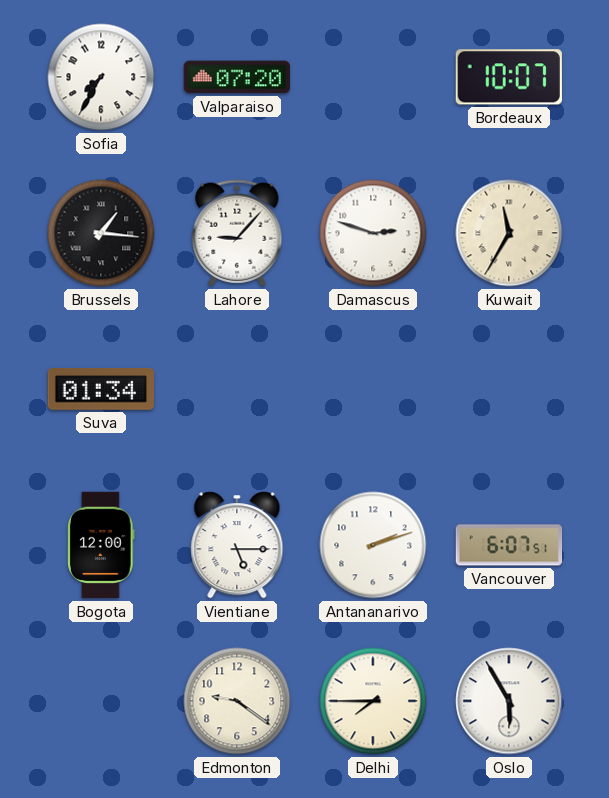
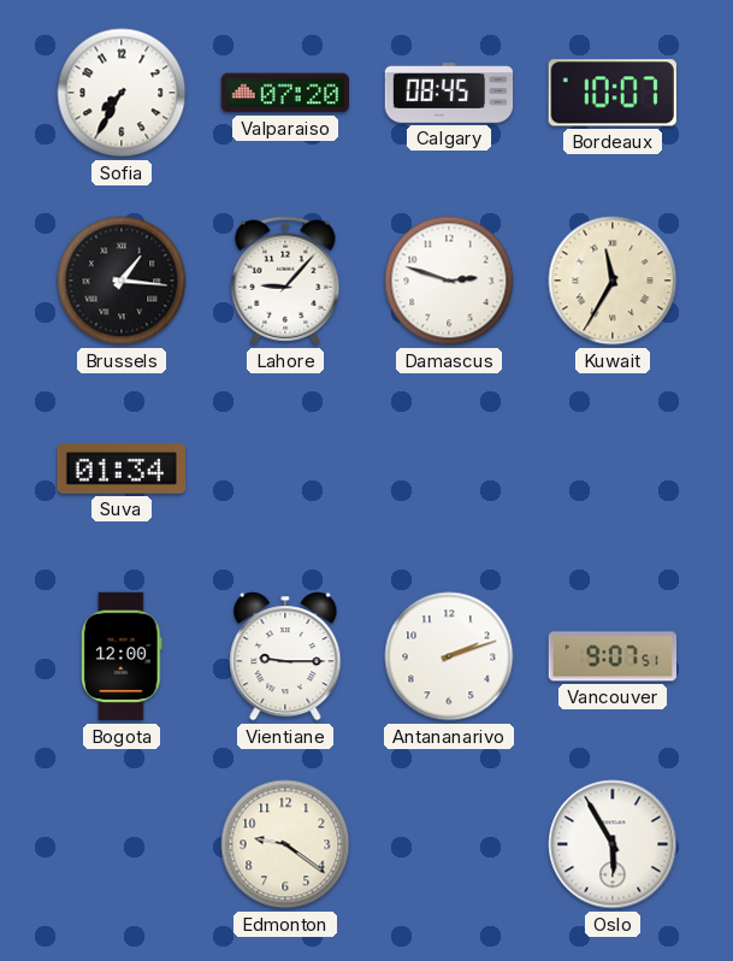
Calgary: none -> 08:45 (449, 94)
Vientiane: 5:15 -> 9:15 (285, 656)
Vancouver: 6:07 -> 9:07 (613, 656)
Delhi: 7:45 -> none (373, 701)
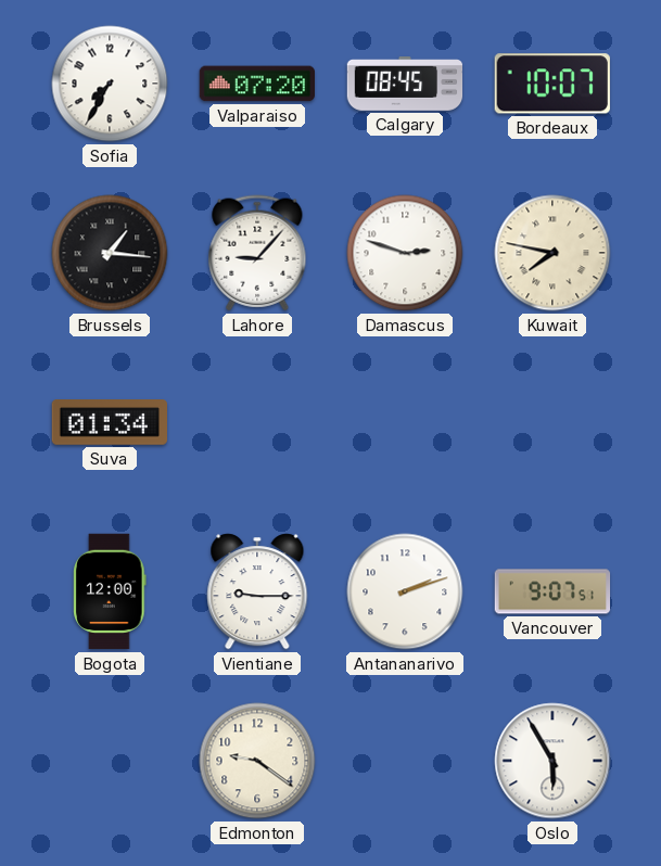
Kuwait: 11:35 -> 7:47 (552, 253)
